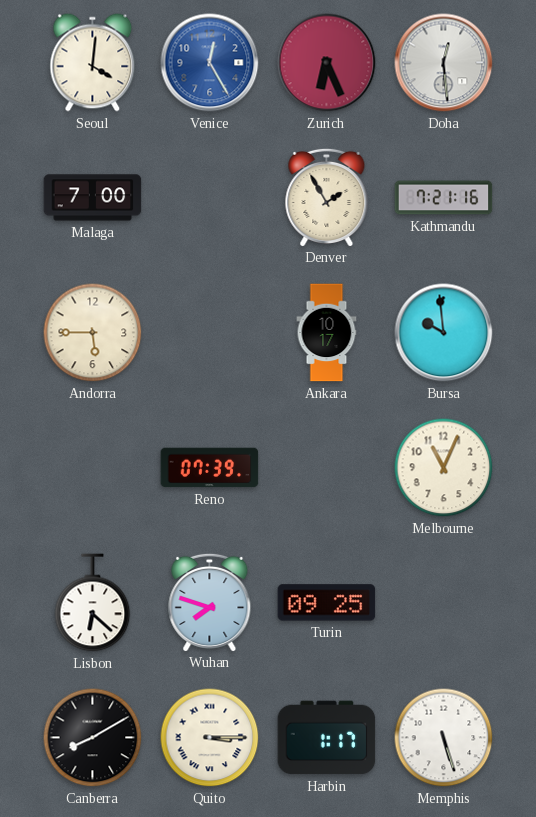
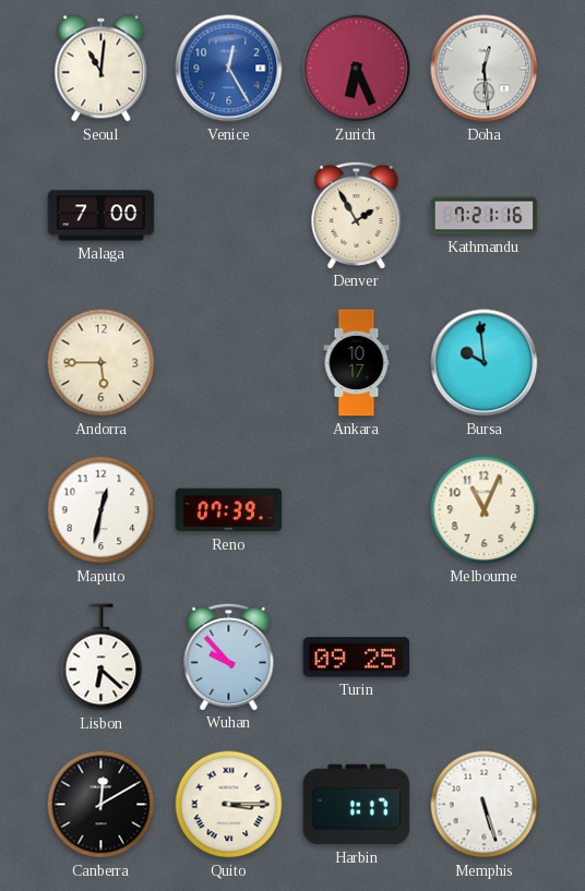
Seoul: 4:01 -> 11:01 (102, 69)
Maputo: none -> 12:32 (102, 510)
Wuhan: 7:48 -> 9:53 (229, 657)
Canberra: 8:10 -> 12:10 (102, 805)
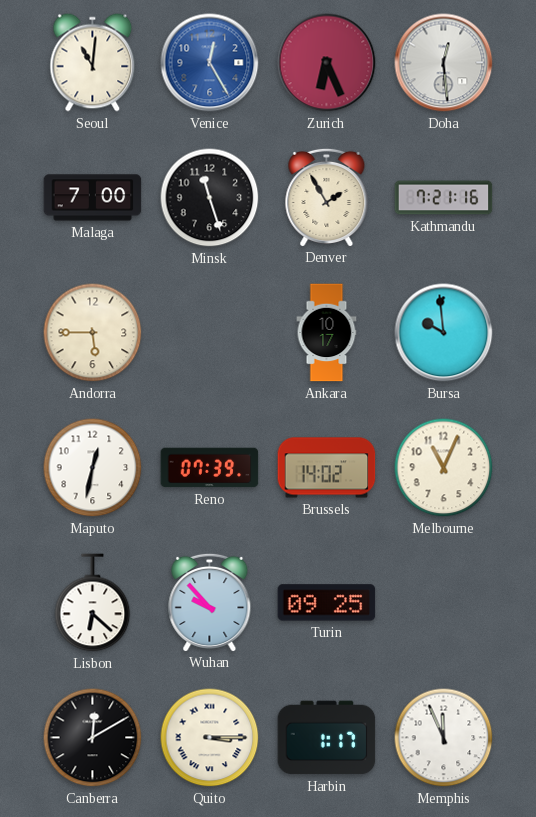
Minsk: none -> 11:27 (210, 198)
Brussels: none -> 14:02 (327, 468)
Memphis: 5:27 -> 11:56 (444, 738)
